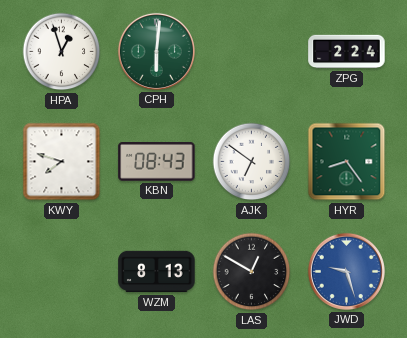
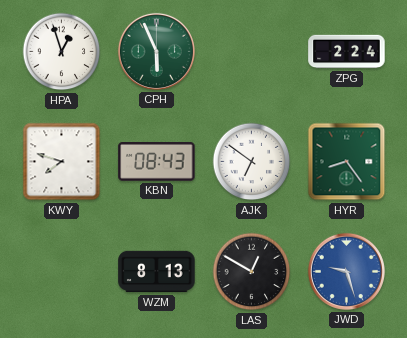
CPH: 6:01 -> 5:56 (156, 51)
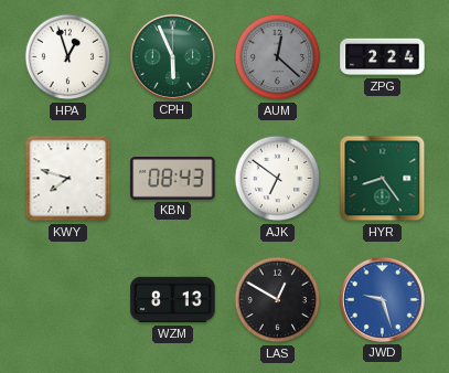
AUM: none -> 12:22 (278, 57)
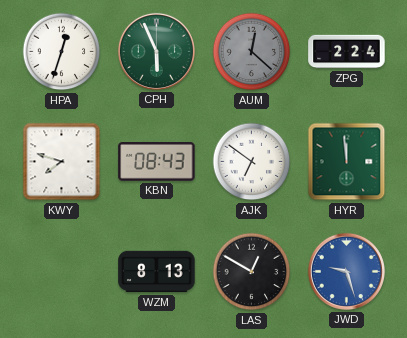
HPA: 12:57 -> 12:33 (62, 52)
HYR: 8:24 -> 11:59 (347, 162)
